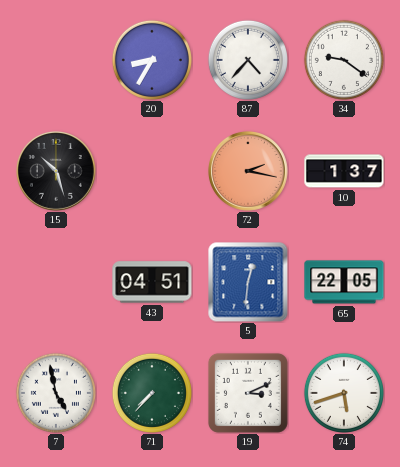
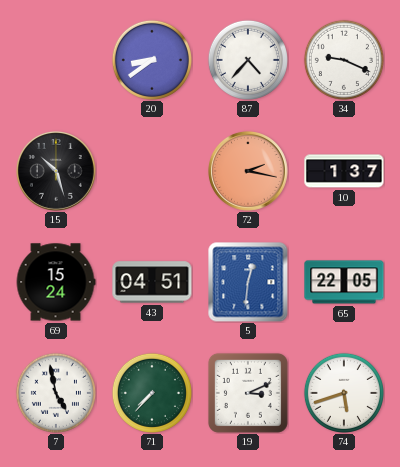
20: 8:35 -> 8:39 (152, 60)
34: 9:21 -> 9:19 (344, 60)
69: none -> 15:24 (56, 282)
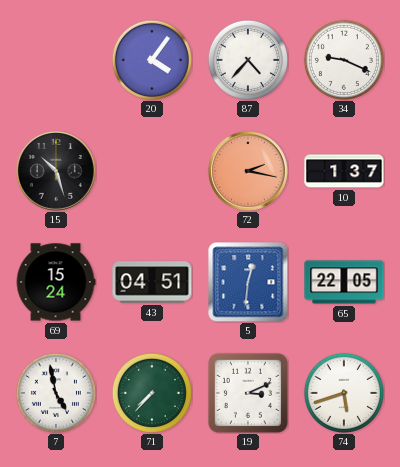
20: 8:39 -> 4:06 (152, 60)
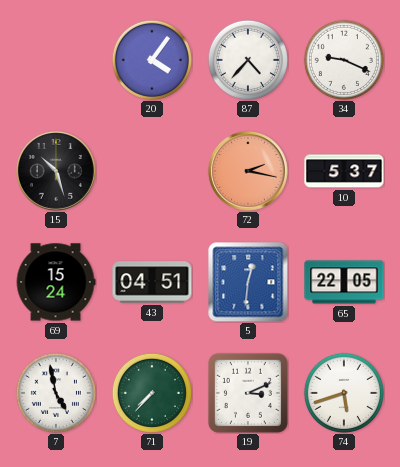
10: 1:37 -> 5:37 (344, 171)
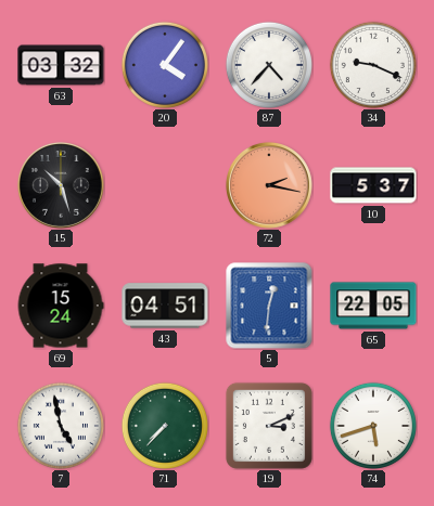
63: none -> 03:32 (61, 65)
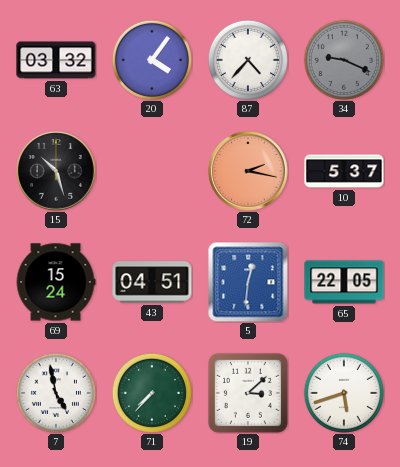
34 dial: white -> grey (344, 60)
19: 3:11 -> 3:08 (248, 393)
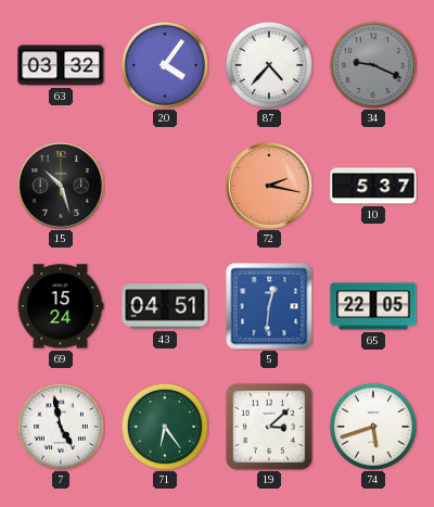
71: 7:37 -> 6:24 (165, 427)
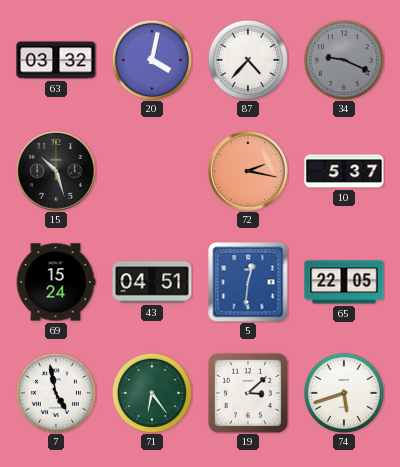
20: 4:06 -> 4:02 (152, 60)
